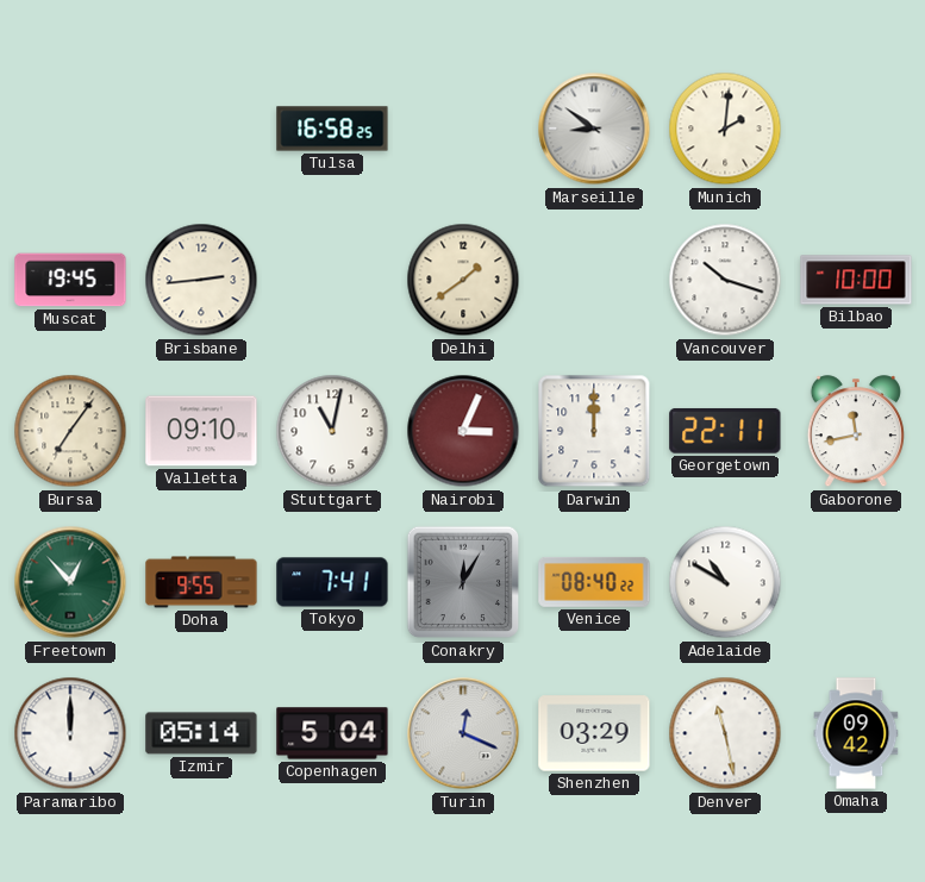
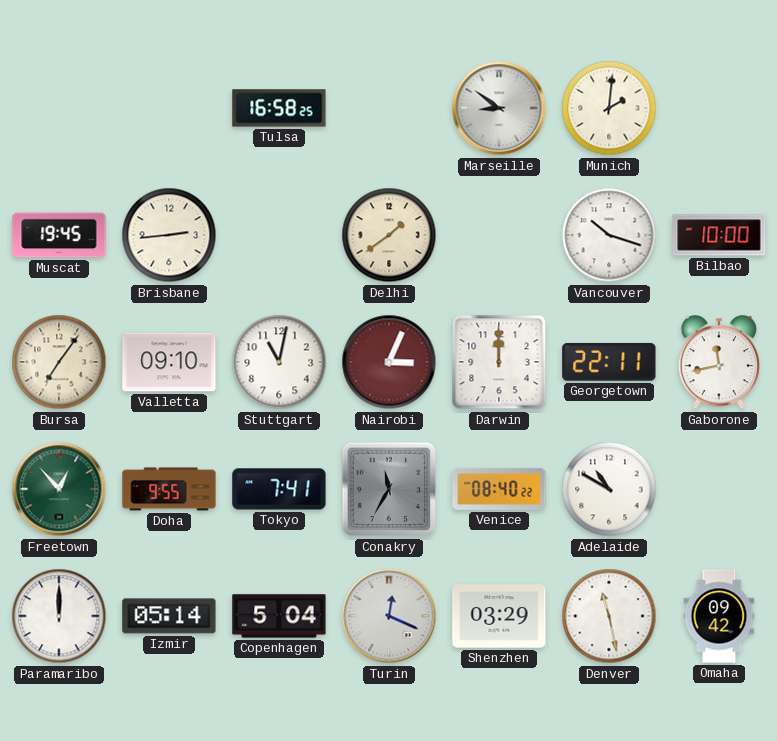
Conakry: 12:05 -> 11:35 (389, 489)
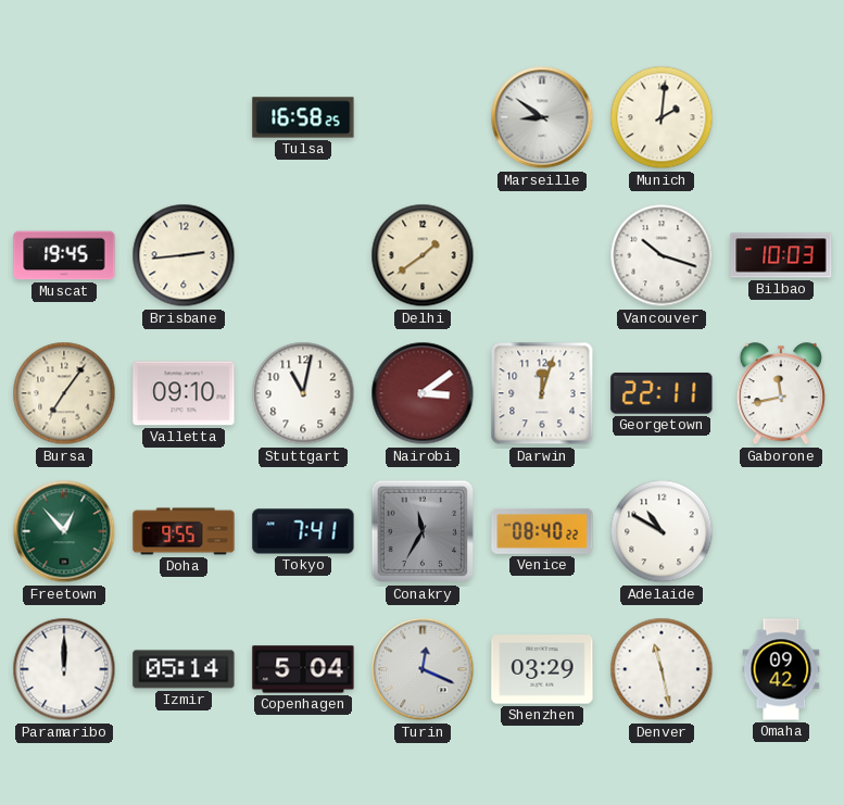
Bilbao: 10:00 -> 10:03 (781, 255)
Nairobi: 3:04 -> 3:09 (423, 393)
Darwin: 12:00 -> 12:03 (542, 393)
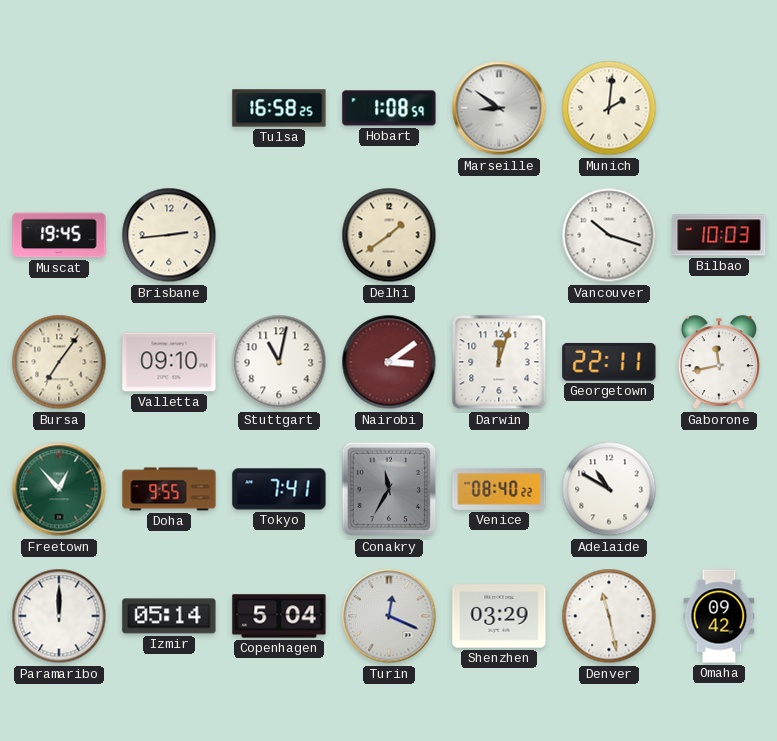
Hobart: none -> 1:08 (389, 108)
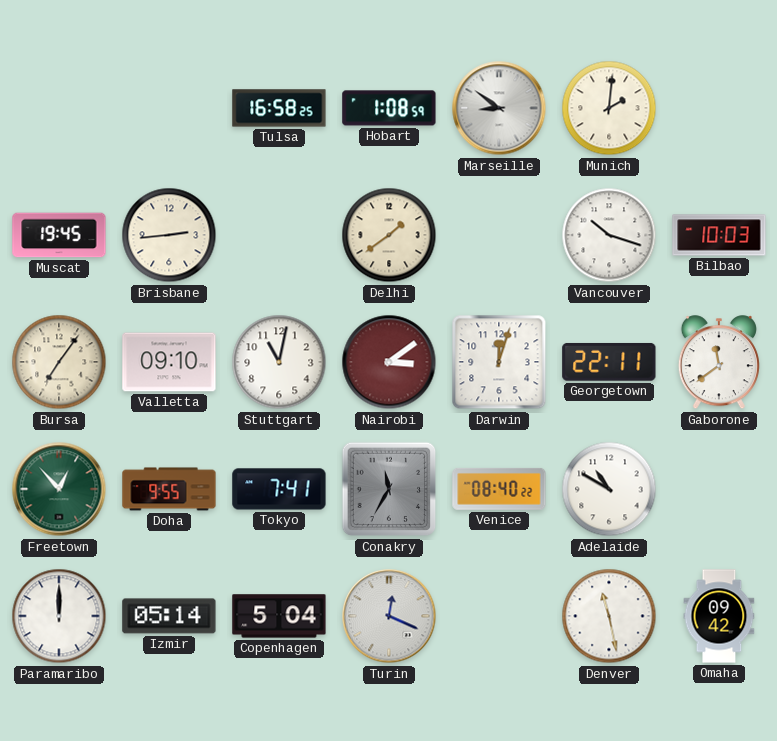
Gaborone: 11:43 -> 11:39 (719, 363)
Shenzhen: 03:29 -> none (499, 616)
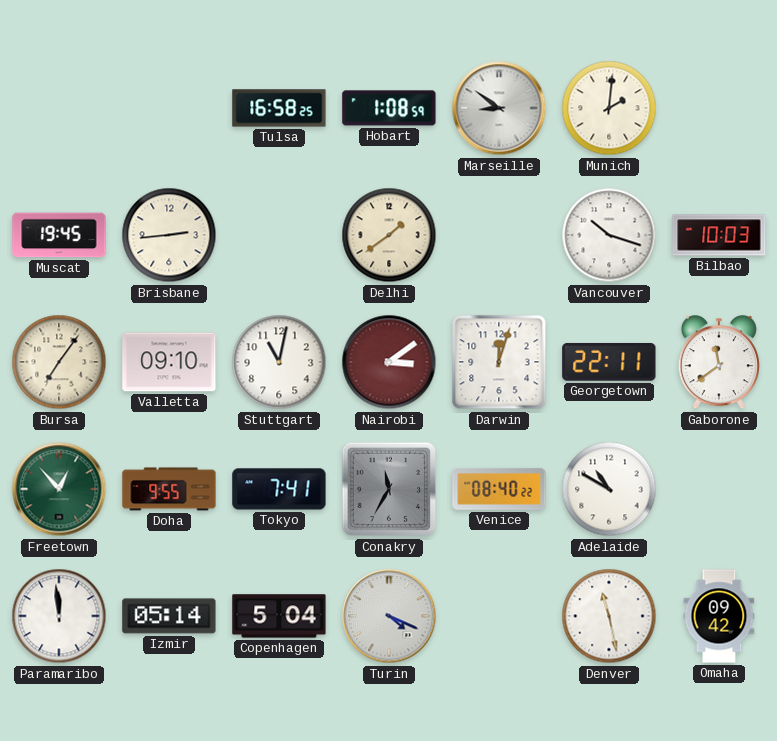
Paramaribo: 12:00 -> 11:59 (59, 616)
Turin: 12:19 -> 4:19 (389, 616)
